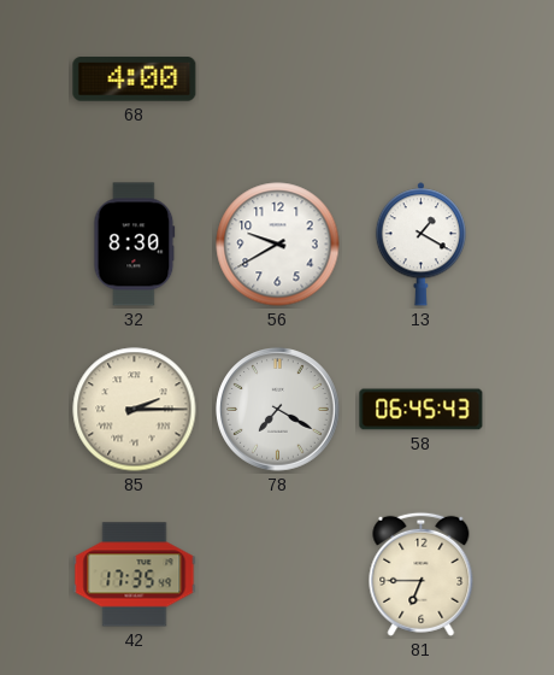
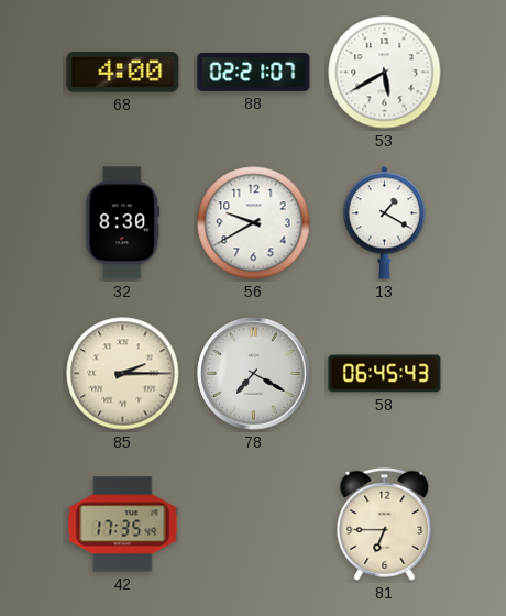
88: none -> 02:21 (254, 71)
53: none -> 5:40 (385, 73)
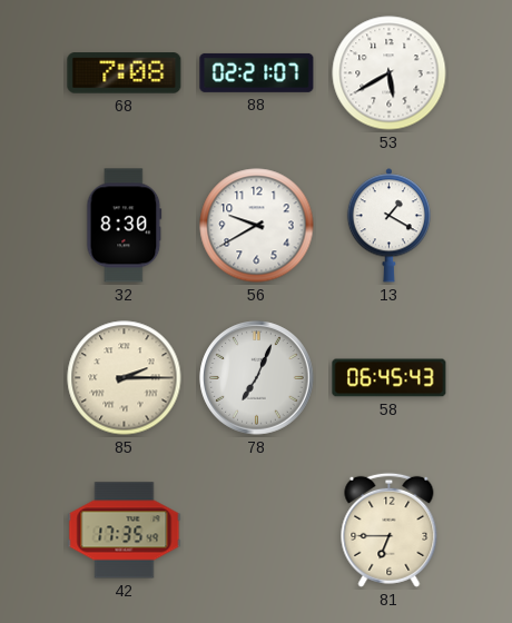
68: 4:00 -> 7:08 (125, 73)
78: 7:20 -> 7:04 (257, 378)
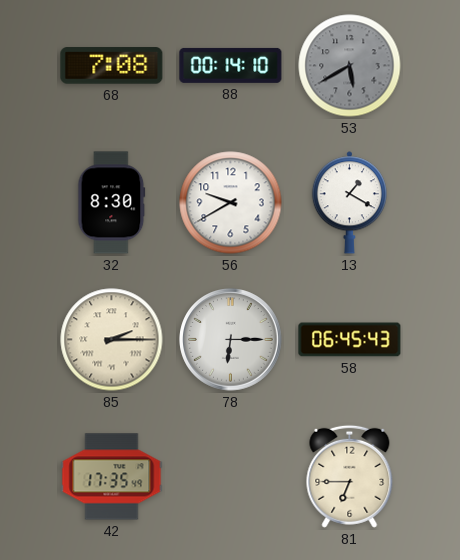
88: 02:21 -> 00:14 (231, 65)
53 dial: white -> grey (350, 66)
78: 7:04 -> 6:15 (231, 340)
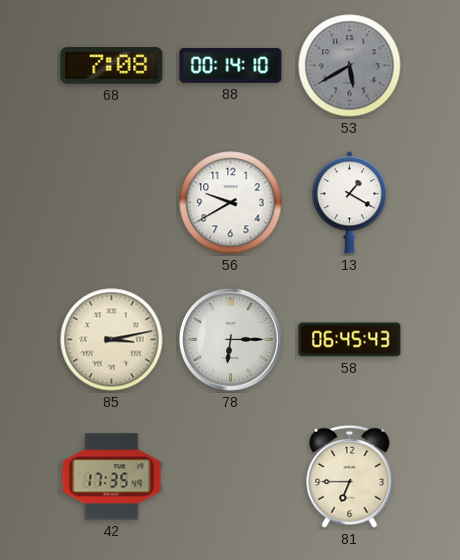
32: 8:30 -> none (112, 203)
85: 2:15 -> 3:13 (112, 340)
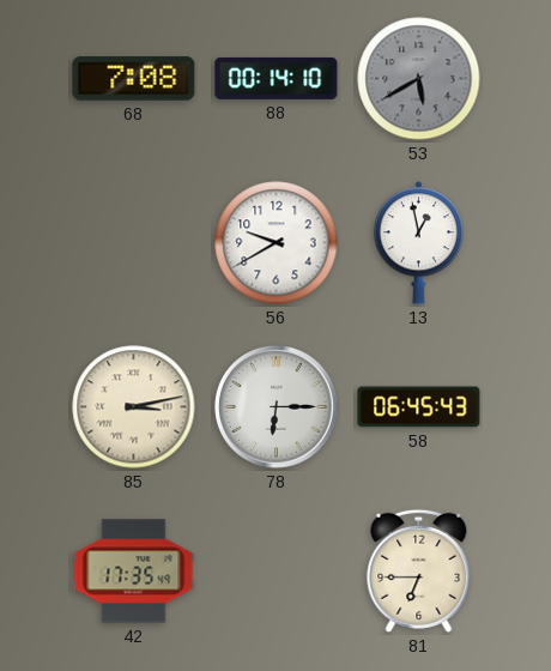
13: 1:20 -> 12:58 (418, 243)
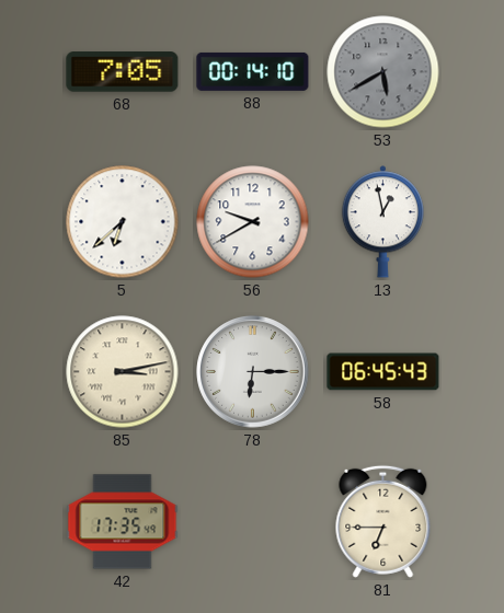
68: 7:08 -> 7:05 (123, 72)
5: none -> 6:38 (123, 222)
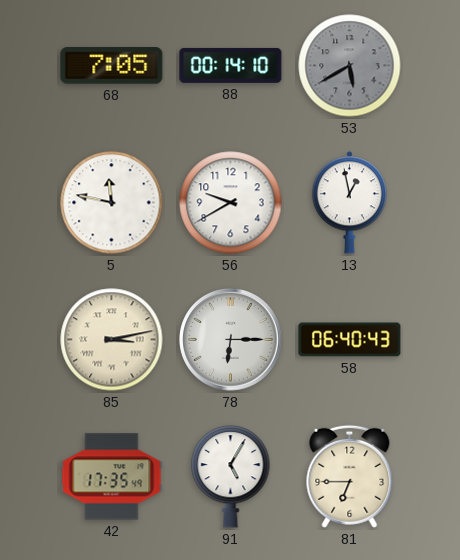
5: 6:38 -> 11:47 (112, 203)
58: 06:45 -> 06:40 (350, 340)
91: none -> 5:05 (231, 477)
